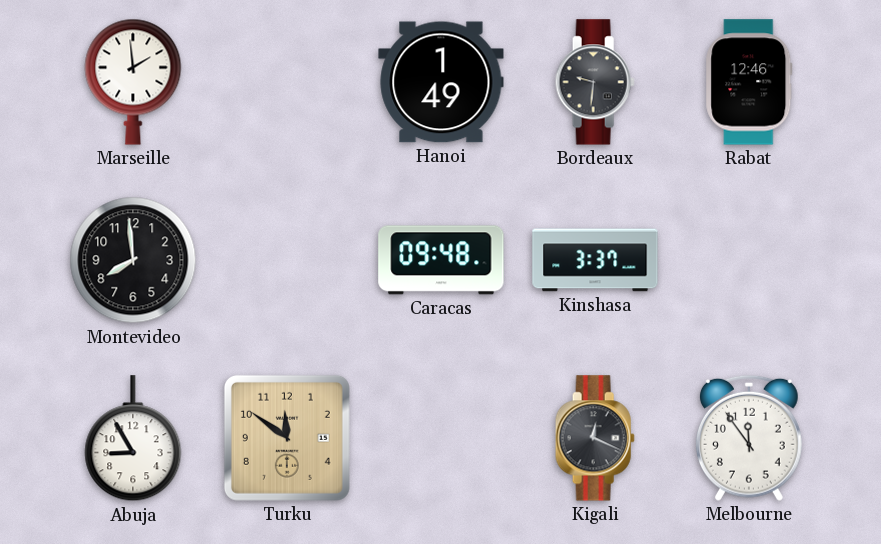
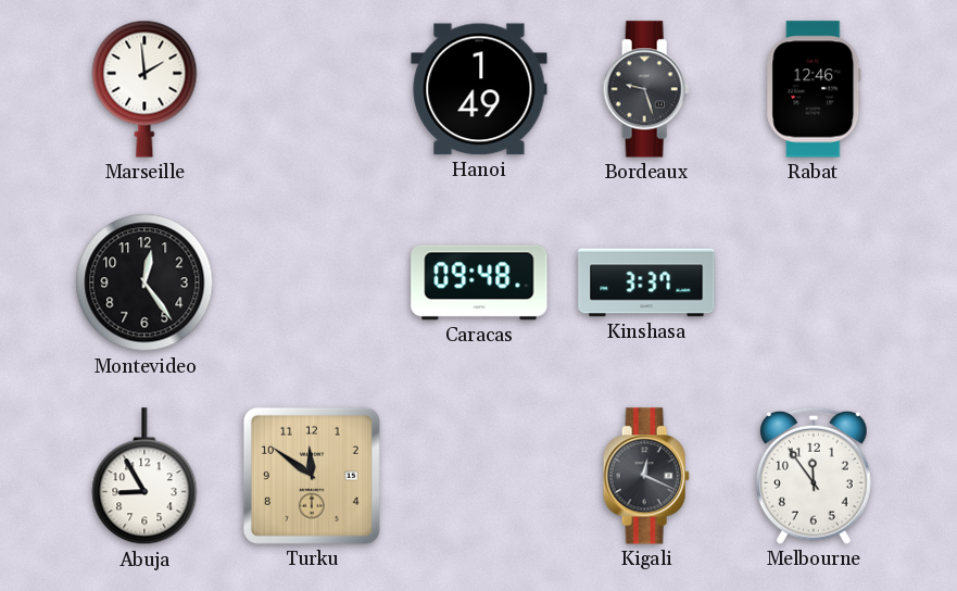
Bordeaux: 9:31 -> 9:27 (646, 89)
Montevideo: 7:59 -> 12:24 (144, 282)
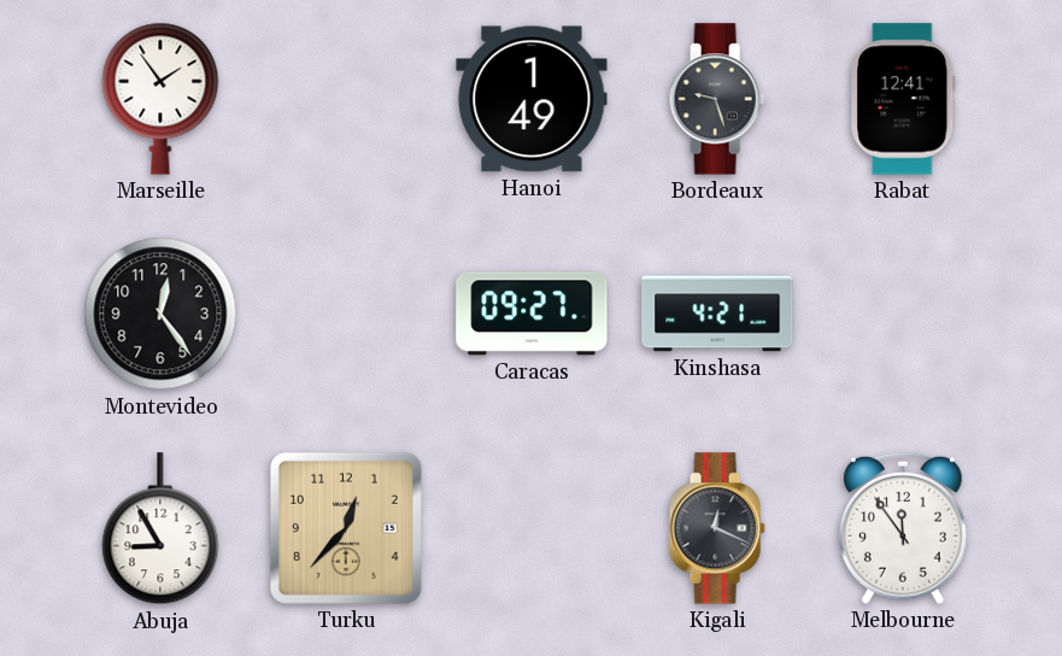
Marseille: 1:59 -> 1:54 (160, 99)
Rabat: 12:46 -> 12:41 (903, 99)
Caracas: 09:48 -> 09:27 (532, 314)
Kinshasa: 3:37 -> 4:21 (717, 314)
Turku: 11:51 -> 12:37 (346, 528)
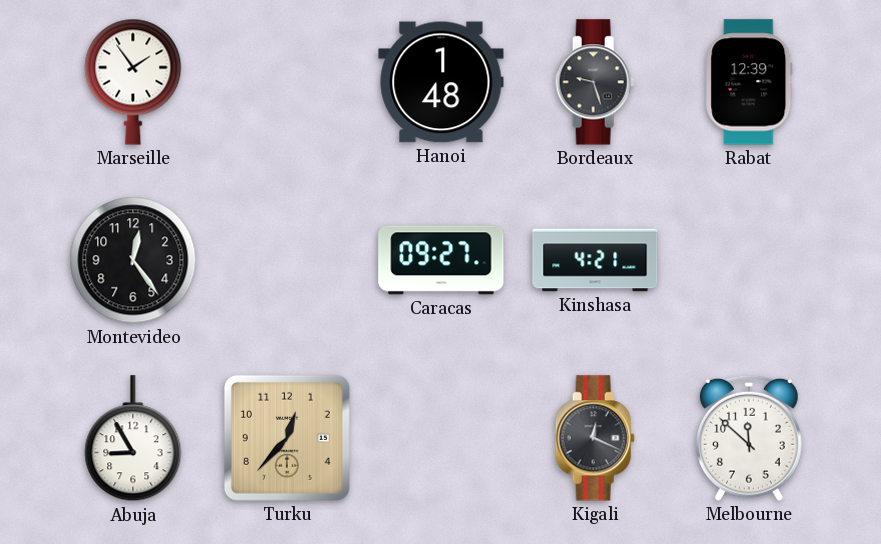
Hanoi: 1:49 -> 1:48 (441, 82)
Rabat: 12:41 -> 12:39 (749, 82)
Melbourne: 11:54 -> 11:52 (749, 438)
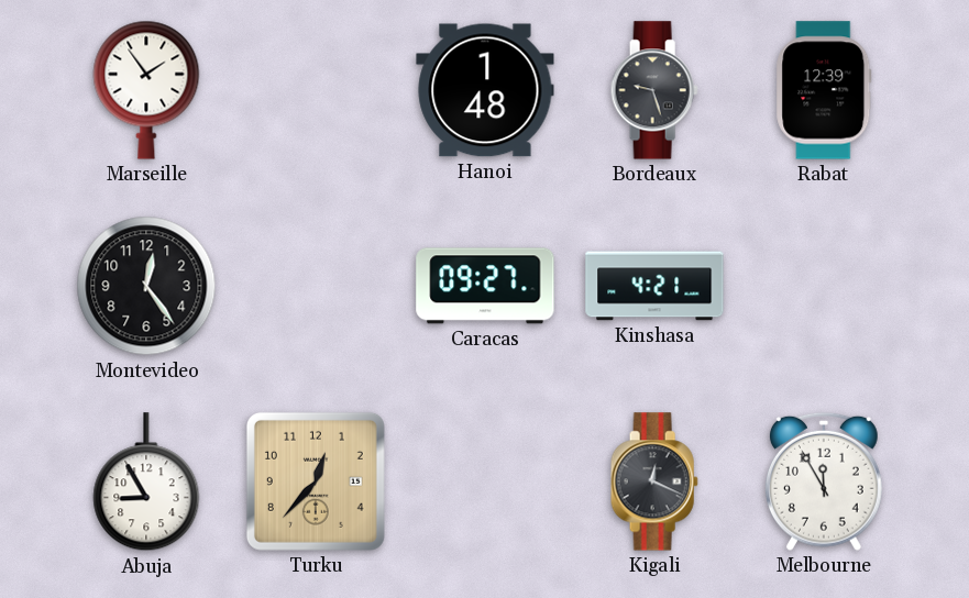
Melbourne: 11:52 -> 11:55 (824, 481)
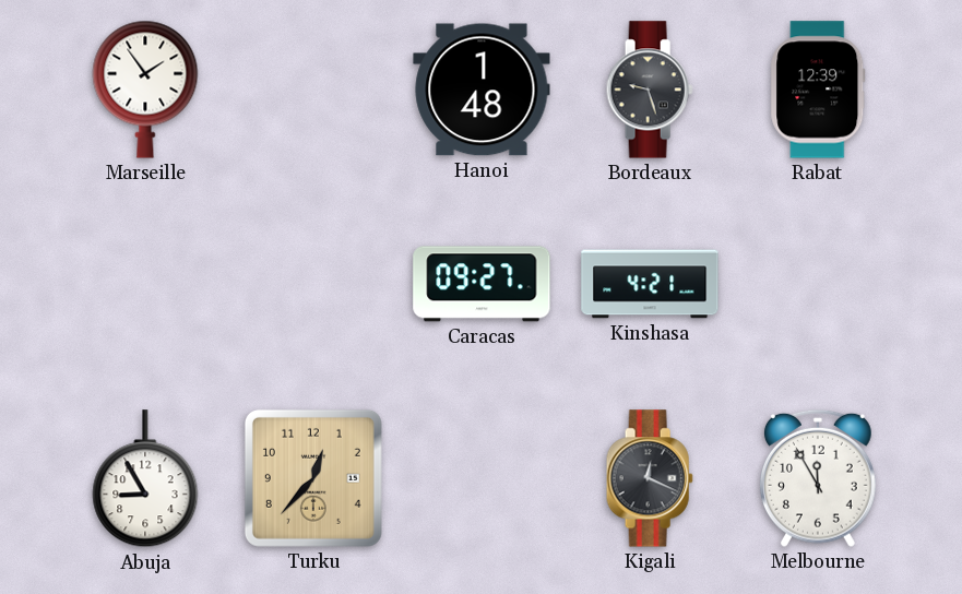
Montevideo: 12:24 -> none (146, 286)
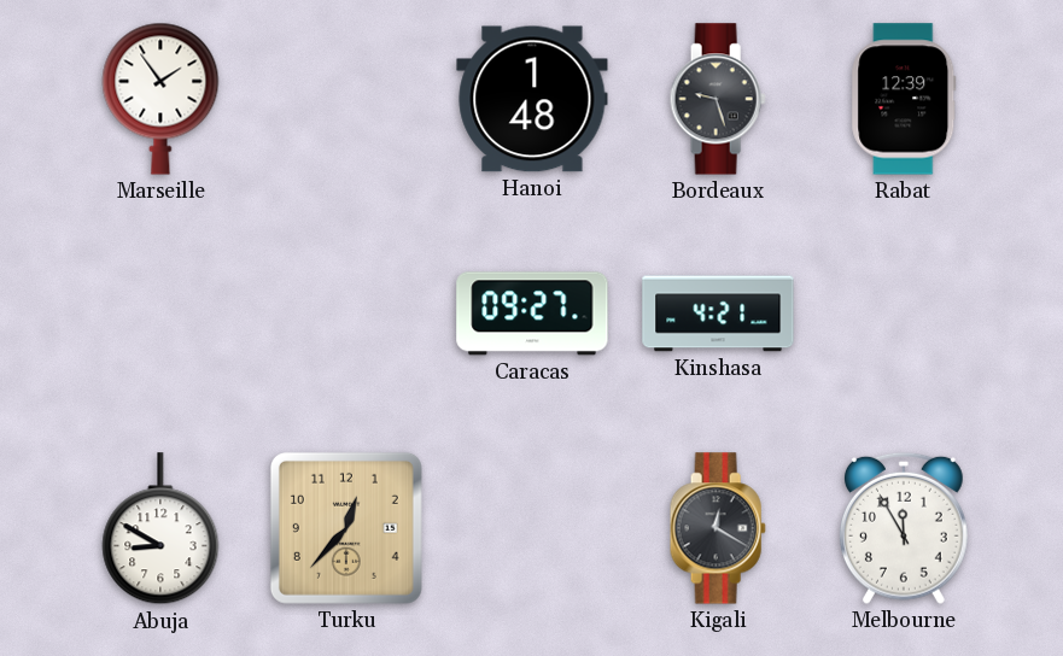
Abuja: 8:55 -> 8:50 (160, 529)
Kigali: 12:19 -> 12:20 (718, 528)
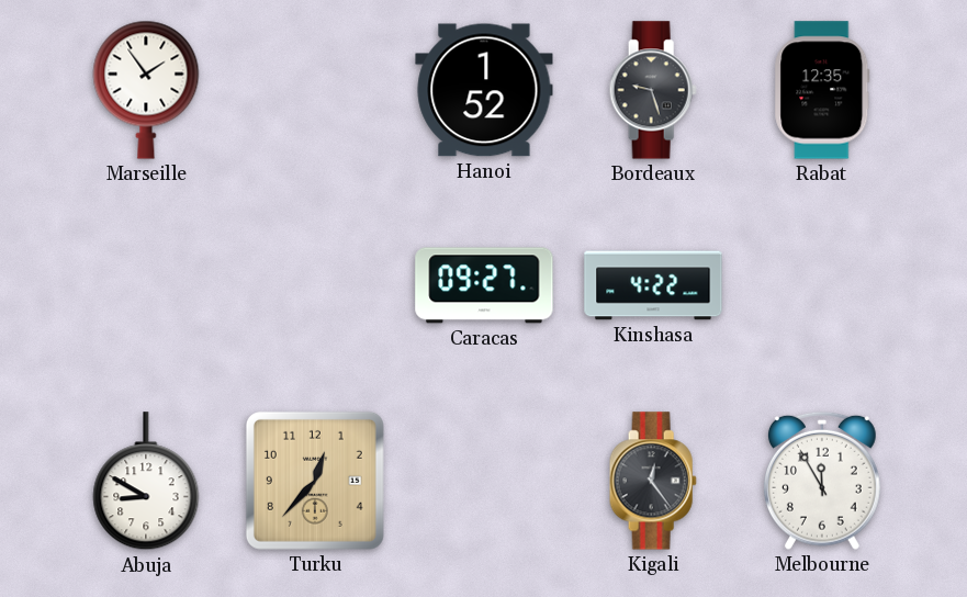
Hanoi: 1:48 -> 1:52 (484, 90)
Rabat: 12:39 -> 12:35 (822, 90)
Kinshasa: 4:21 -> 4:22 (653, 285)
Kigali: 12:20 -> 12:24 (653, 481)
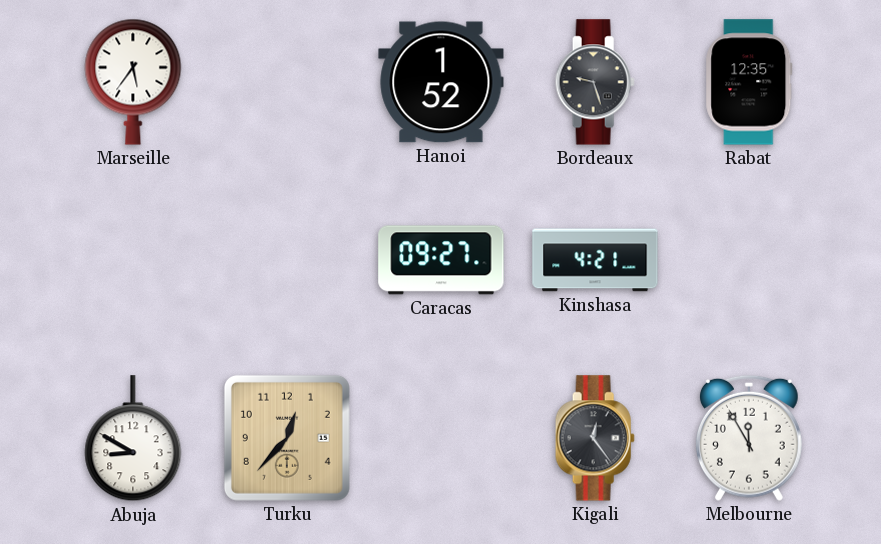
Marseille: 1:54 -> 5:36 (133, 82)
Kinshasa: 4:22 -> 4:21 (595, 260)
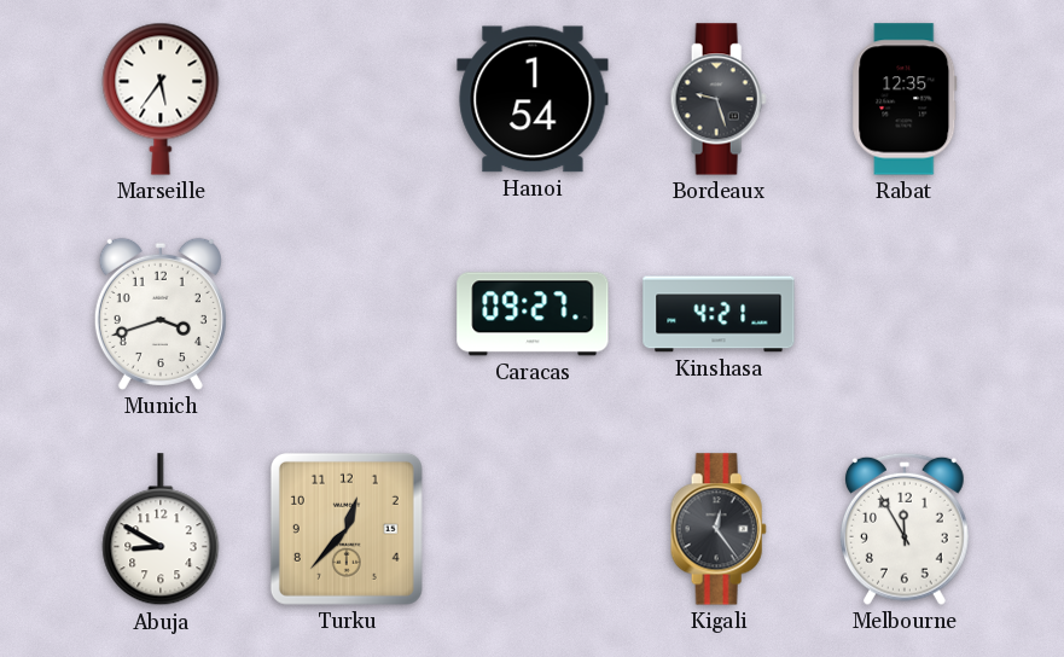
Hanoi: 1:52 -> 1:54 (533, 99)
Munich: none -> 3:42 (161, 314)
